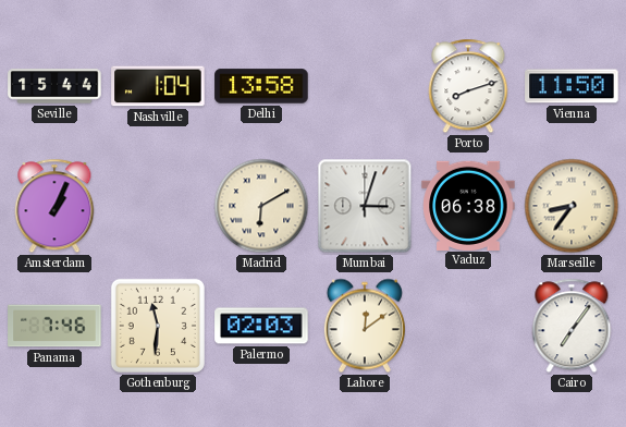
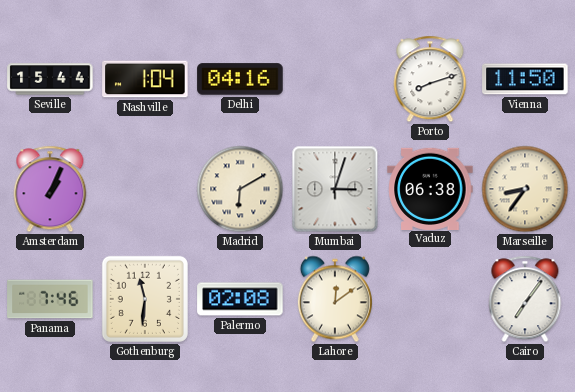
Delhi: 13:58 -> 04:16 (240, 79)
Palermo: 02:03 -> 02:08 (240, 299)
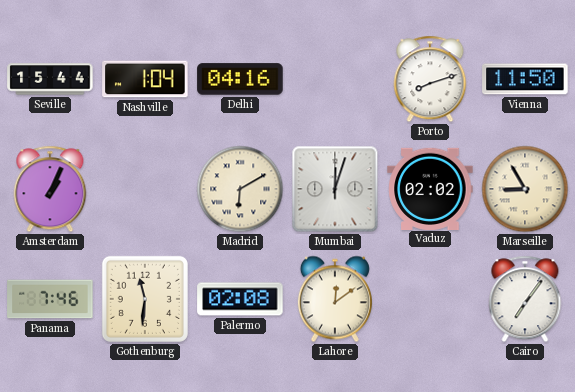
Mumbai: 3:03 -> 12:03 (335, 189)
Vaduz: 06:38 -> 02:02 (430, 188)
Marseille: 8:36 -> 8:55 (525, 189)
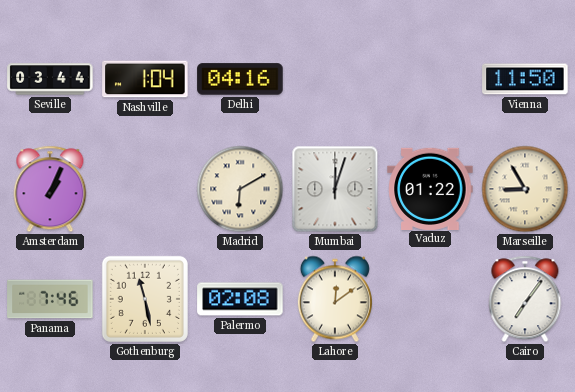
Seville: 15:44 -> 03:44 (50, 79)
Porto: 8:12 -> none (430, 79)
Vaduz: 02:02 -> 01:22 (430, 188)
Gothenburg: 11:31 -> 11:28 (145, 299)
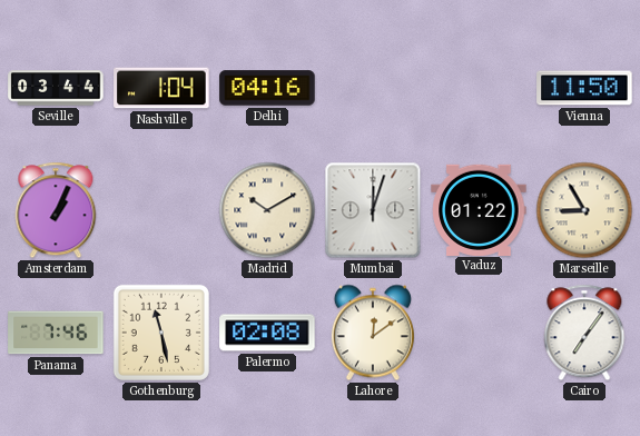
Madrid: 6:10 -> 10:10 (267, 210)
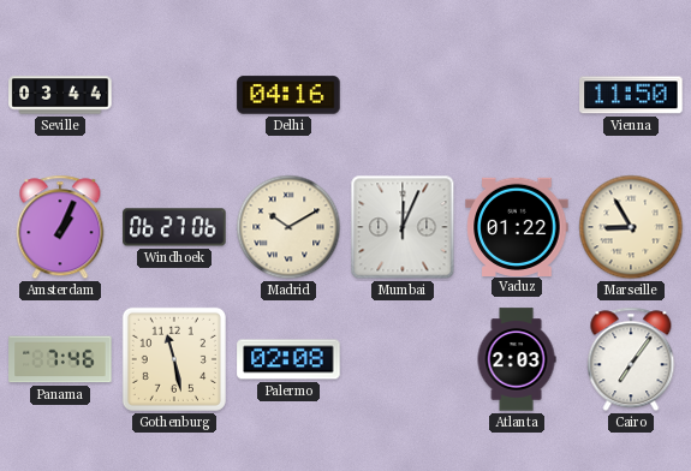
Nashville: 1:04 -> none (161, 88)
Windhoek: none -> 06:27 (174, 227)
Mumbai: 12:03 -> 12:04 (403, 227)
Lahore: 12:09 -> none (373, 333)
Atlanta: none -> 2:03 (517, 359)
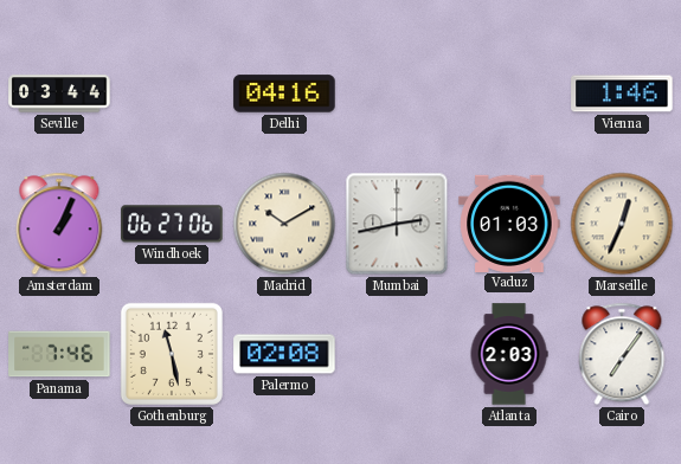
Vienna: 11:50 -> 1:46 (622, 94)
Mumbai: 12:04 -> 2:43 (397, 224)
Vaduz: 01:22 -> 01:03 (509, 223)
Marseille: 8:55 -> 12:34 (622, 224)
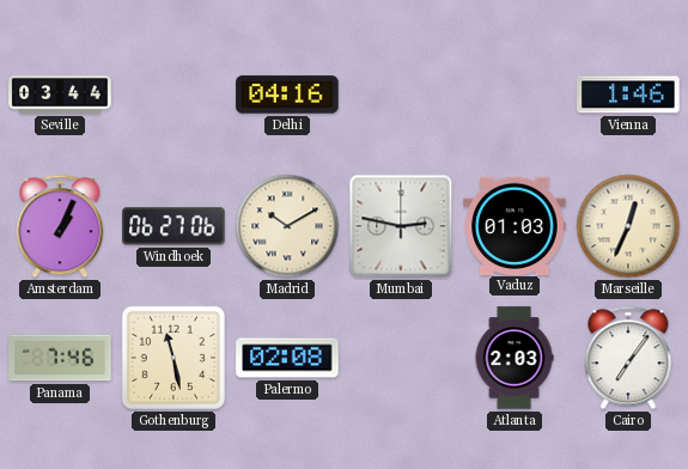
Mumbai: 2:43 -> 2:47 (401, 226)
